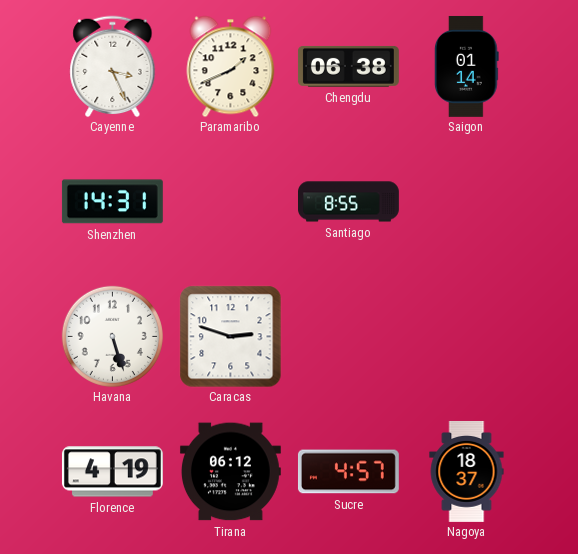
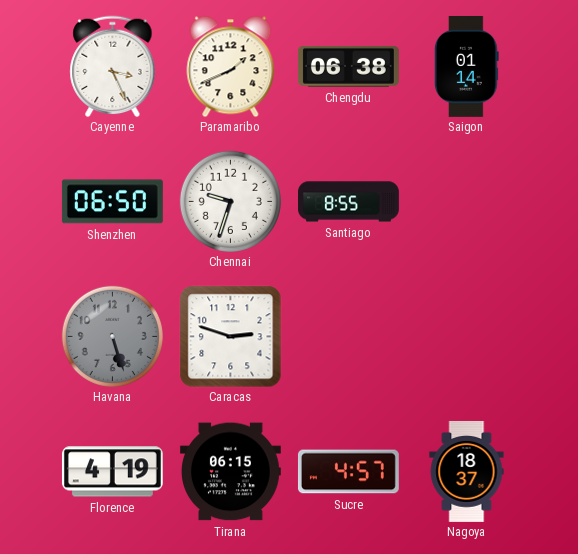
Shenzhen: 14:31 -> 06:50 (112, 202)
Chennai: none -> 9:33 (230, 201)
Havana dial: white -> grey (112, 336)
Tirana: 06:12 -> 06:15 (230, 472)
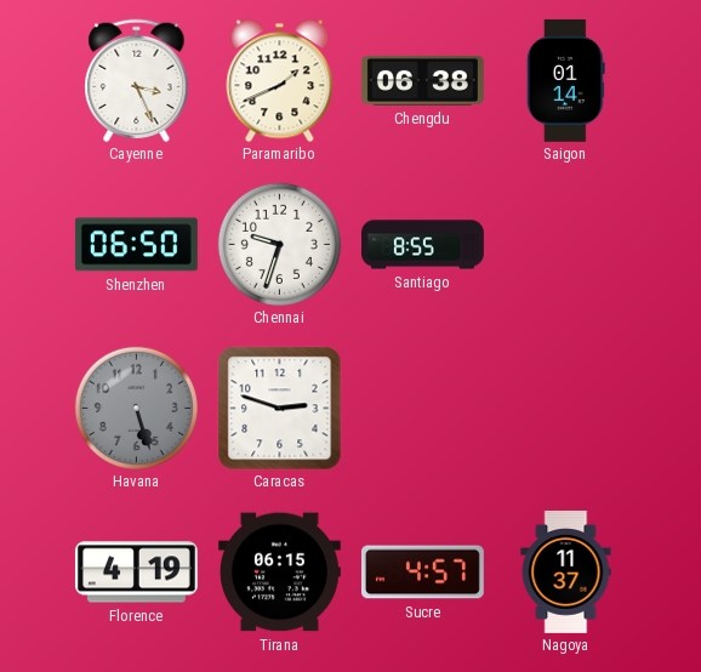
Nagoya: 18:37 -> 11:37 (566, 571)
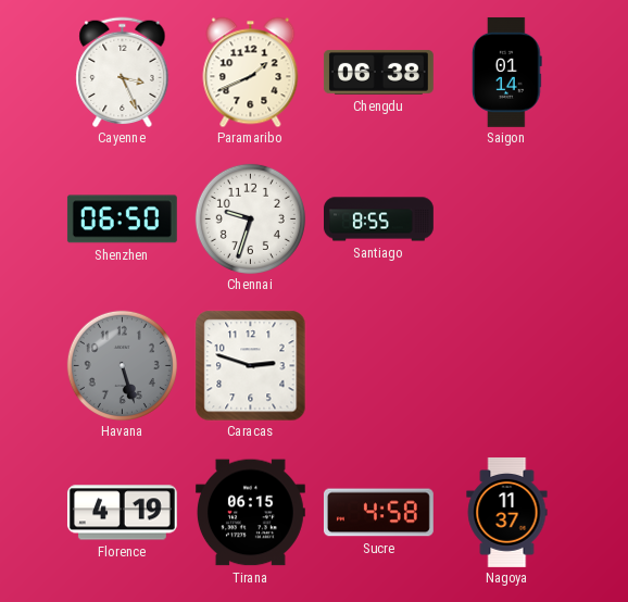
Sucre: 4:57 -> 4:58 (378, 513)
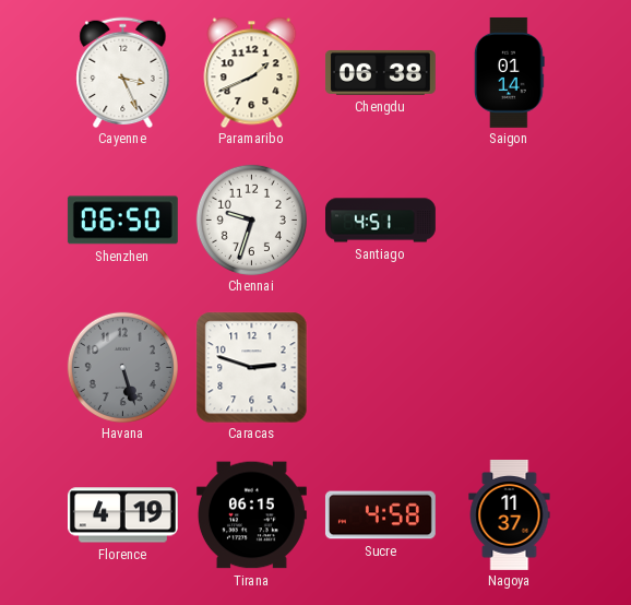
Santiago: 8:55 -> 4:51 (381, 221)
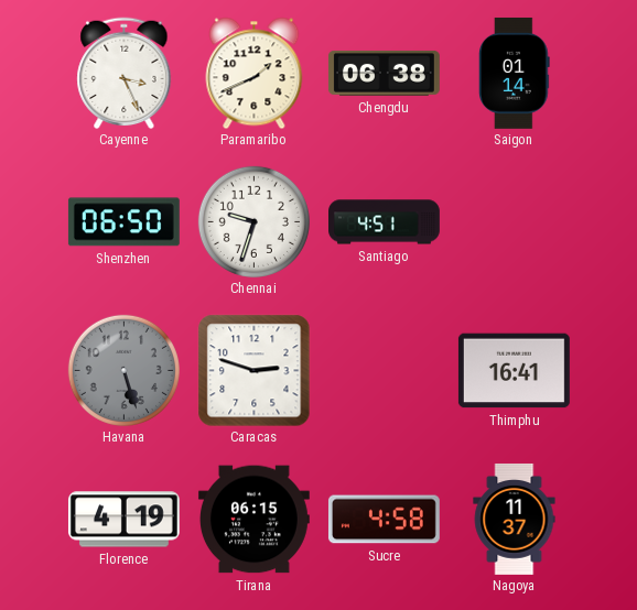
Thimphu: none -> 16:41 (514, 371)
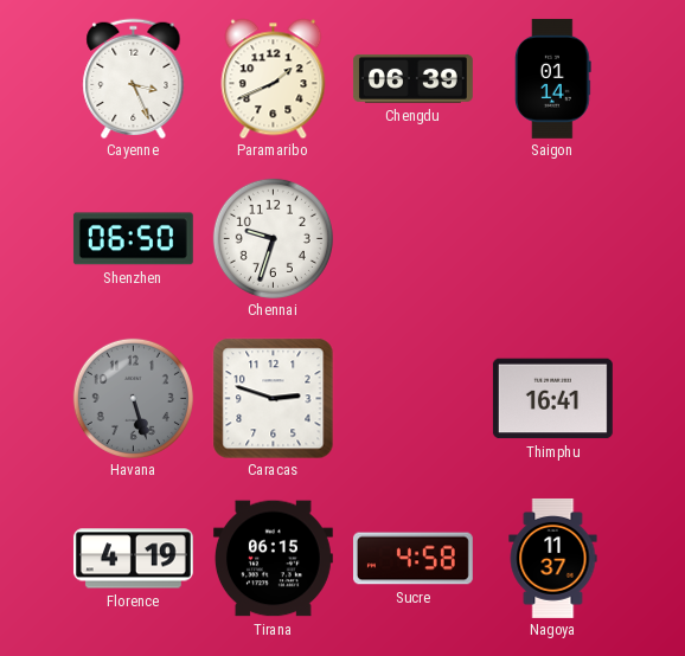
Chengdu: 06:38 -> 06:39 (412, 78)
Santiago: 4:51 -> none (385, 222)
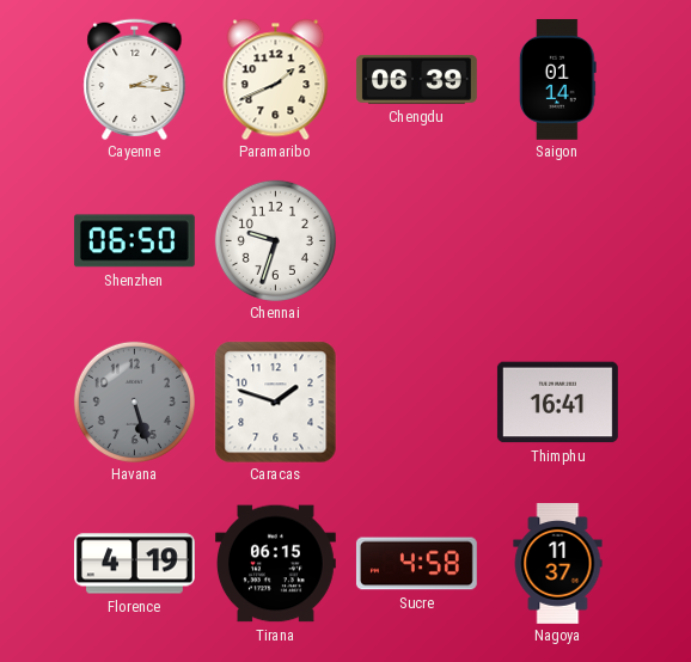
Cayenne: 3:26 -> 2:16 (135, 79)
Caracas: 2:48 -> 1:48 (275, 402)
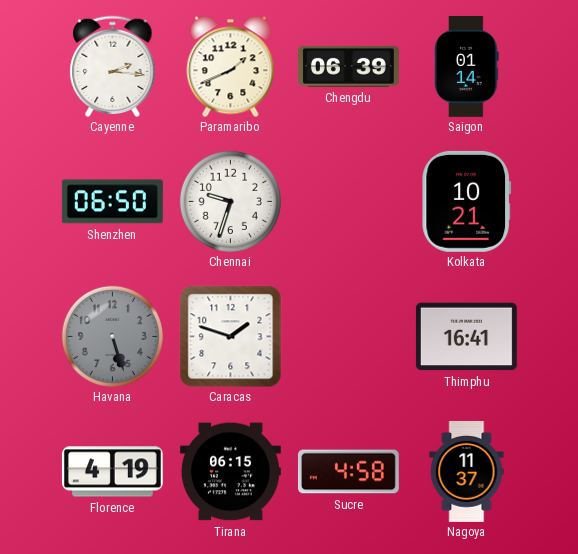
Kolkata: none -> 10:21 (467, 201)
